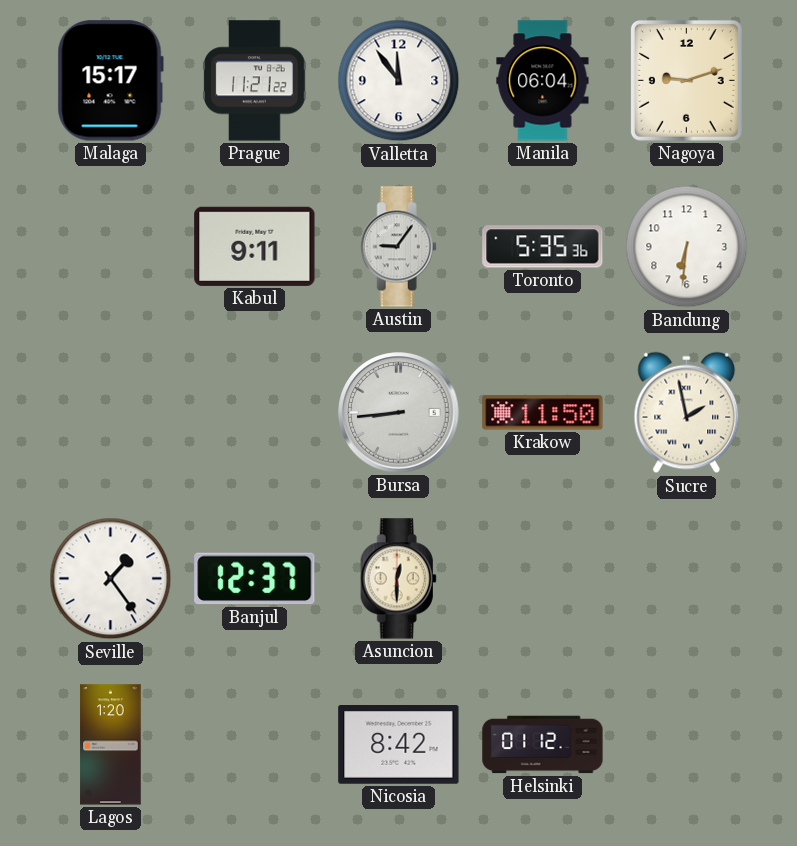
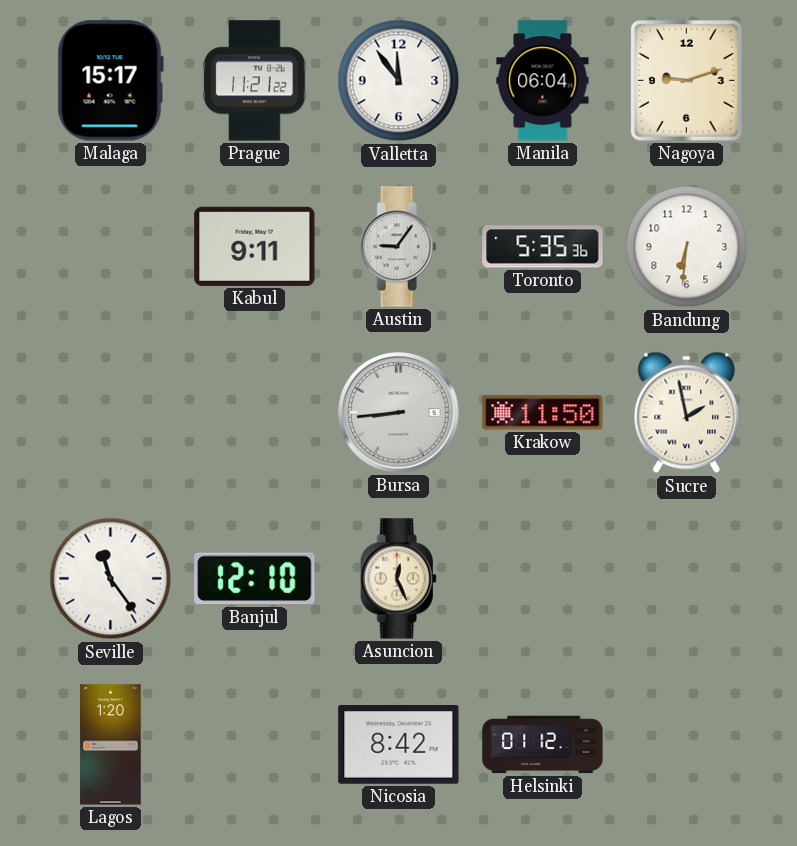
Seville: 1:24 -> 11:24 (111, 579)
Banjul: 12:37 -> 12:10 (255, 579)
Asuncion: 12:30 -> 12:26 (398, 579)
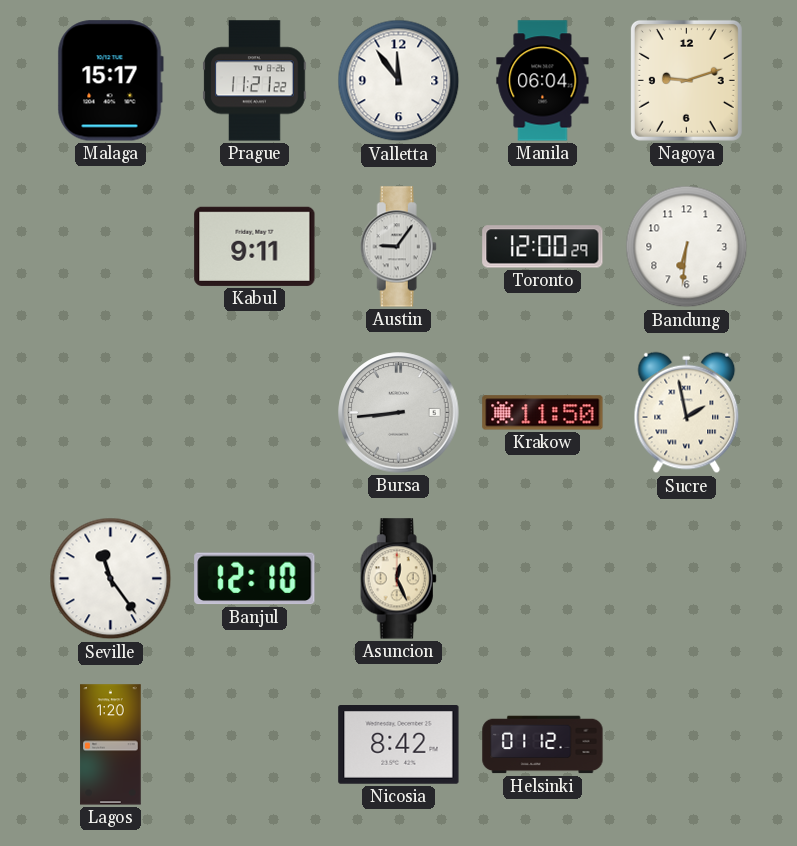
Toronto: 5:35 -> 12:00 (543, 247)
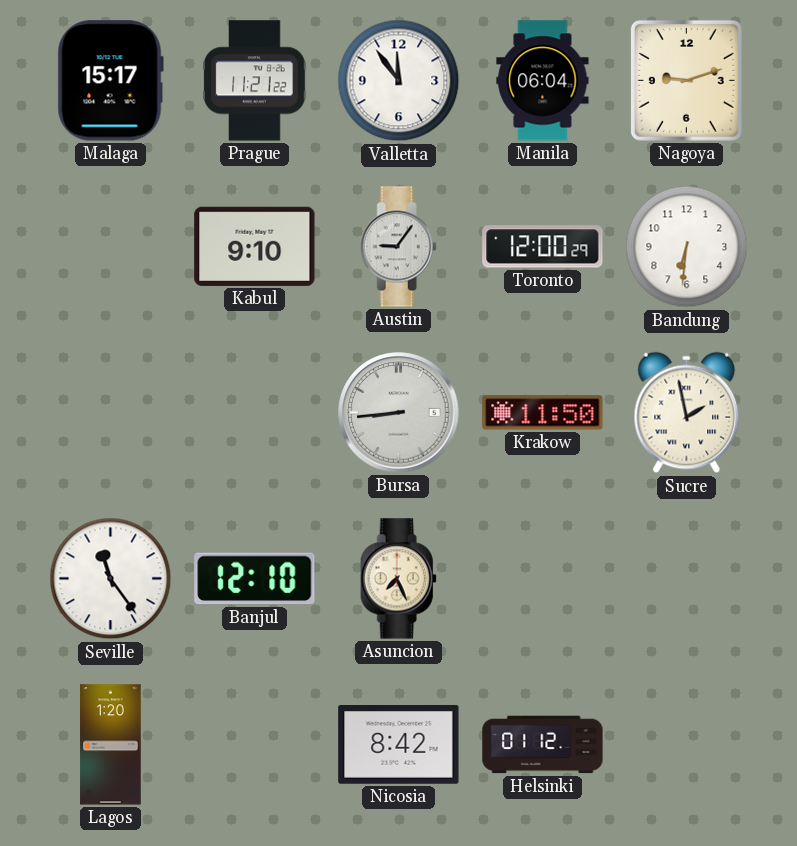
Kabul: 9:11 -> 9:10 (255, 246)
Asuncion: 12:26 -> 7:26 (398, 579)
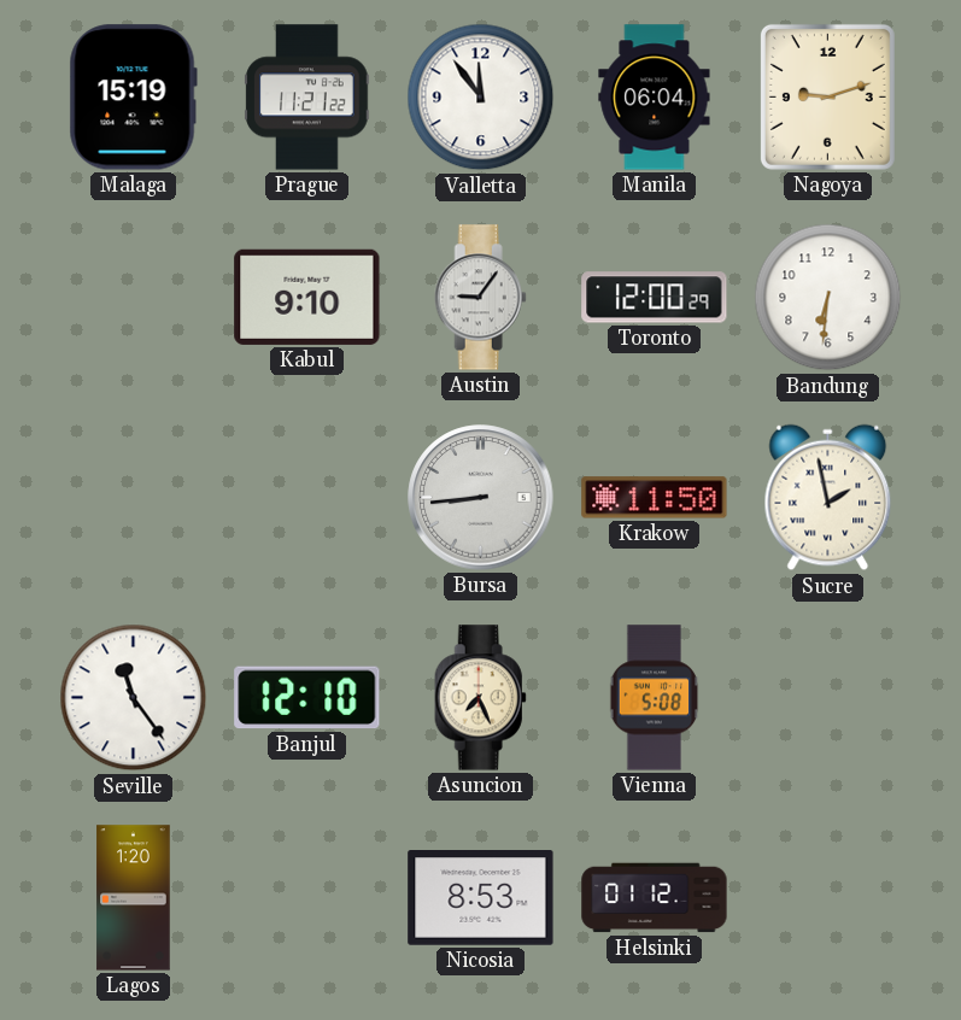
Malaga: 15:17 -> 15:19 (133, 98)
Vienna: none -> 5:08 (655, 698)
Nicosia: 8:42 -> 8:53 (481, 898)
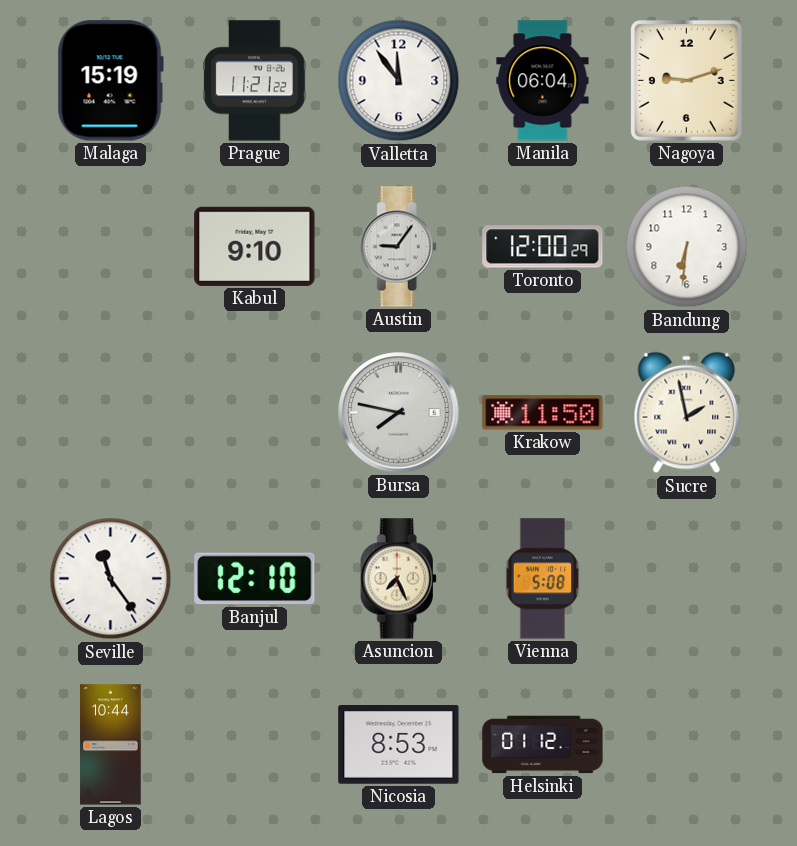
Bursa: 8:44 -> 7:47 (399, 413)
Lagos: 1:20 -> 10:44 (111, 745)
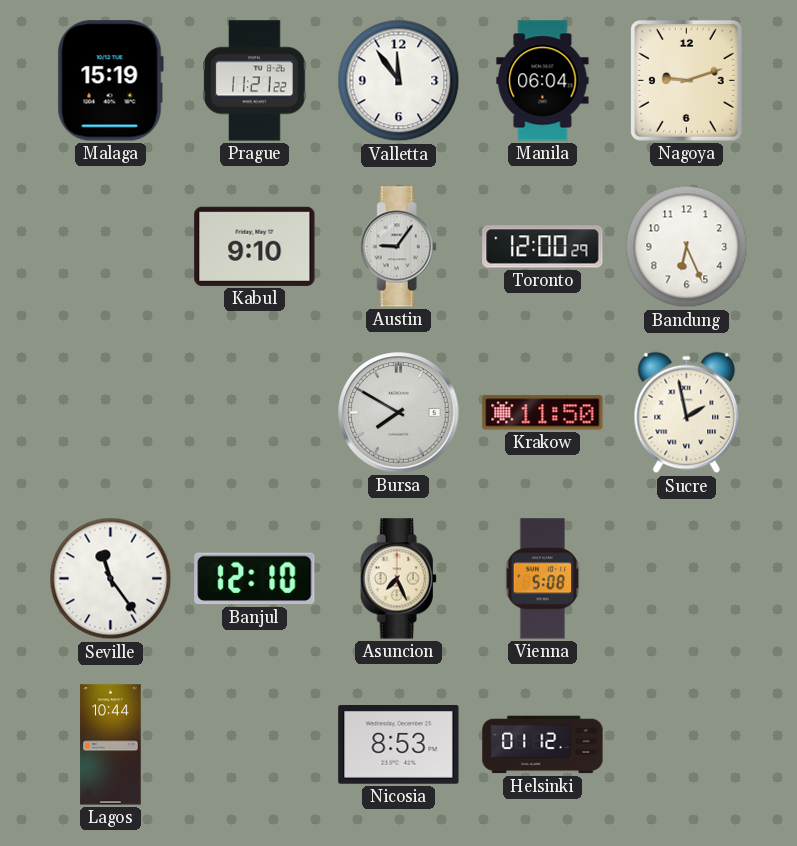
Bandung: 6:31 -> 6:26 (687, 247)
Bursa: 7:47 -> 7:50 (399, 413)
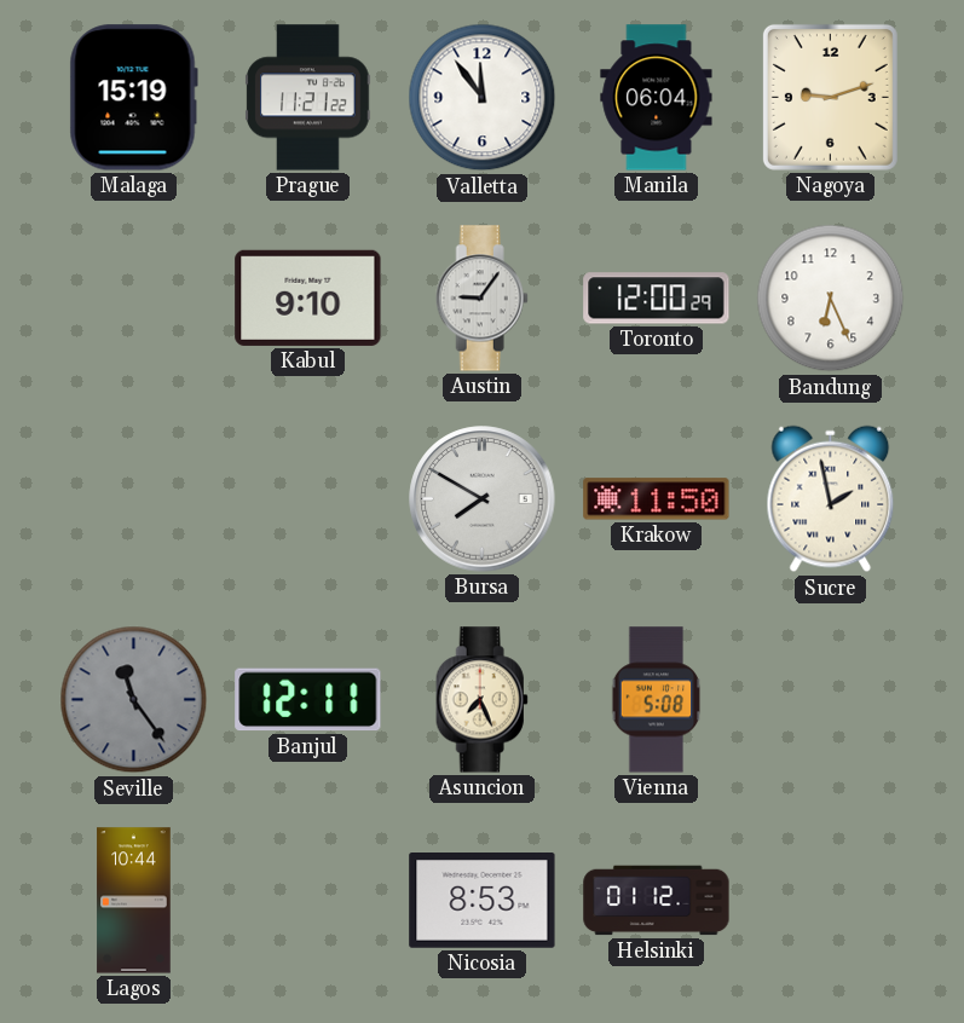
Seville dial: white -> grey (134, 700)
Banjul: 12:10 -> 12:11 (308, 700)
